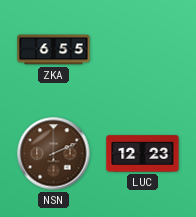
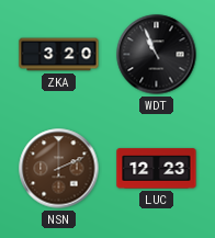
ZKA: 6:55 -> 3:20 (59, 55)
WDT: none -> 10:56 (157, 55)
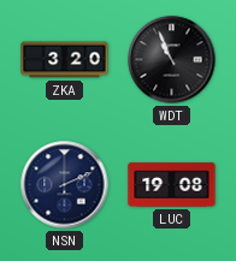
NSN dial: brown -> navy (65, 185)
LUC: 12:23 -> 19:08 (172, 185)
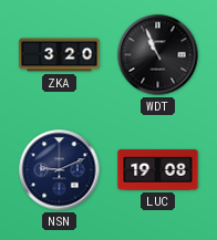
NSN: 2:11 -> 9:11 (60, 170)
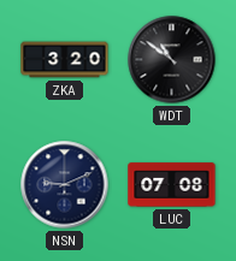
WDT: 10:56 -> 10:51 (172, 60)
LUC: 19:08 -> 07:08 (172, 185)
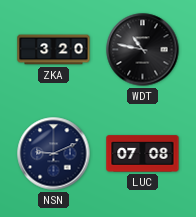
WDT: 10:51 -> 10:47 (143, 50)
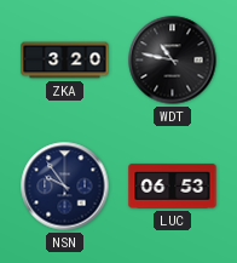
NSN: 9:11 -> 9:54 (65, 187)
LUC: 07:08 -> 06:53 (173, 187)
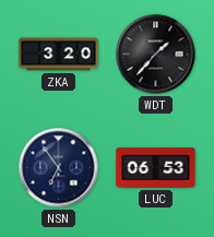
WDT: 10:47 -> 1:37 (156, 55)
NSN: 9:54 -> 6:54 (59, 168)
